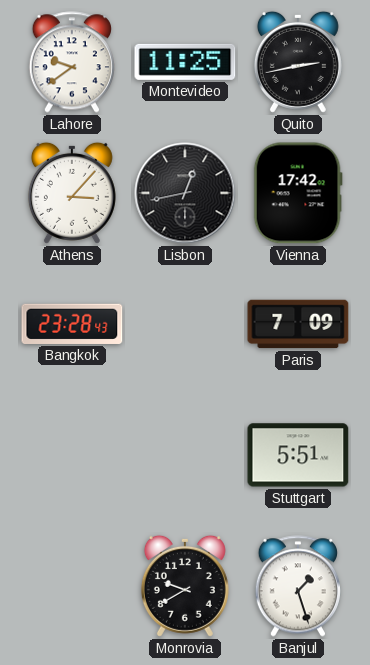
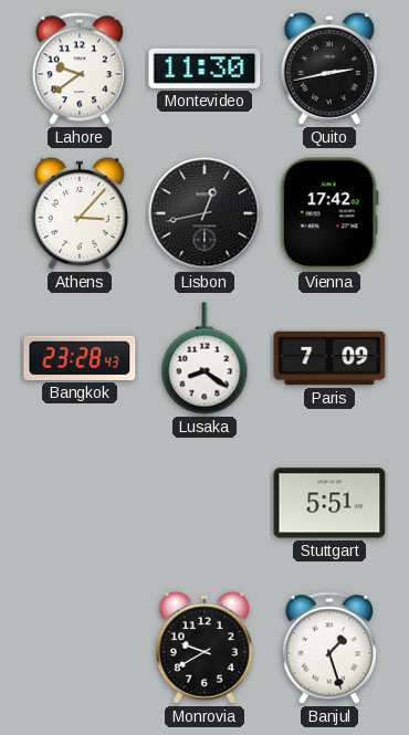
Montevideo: 11:25 -> 11:30 (204, 69)
Lusaka: none -> 8:21 (204, 358)
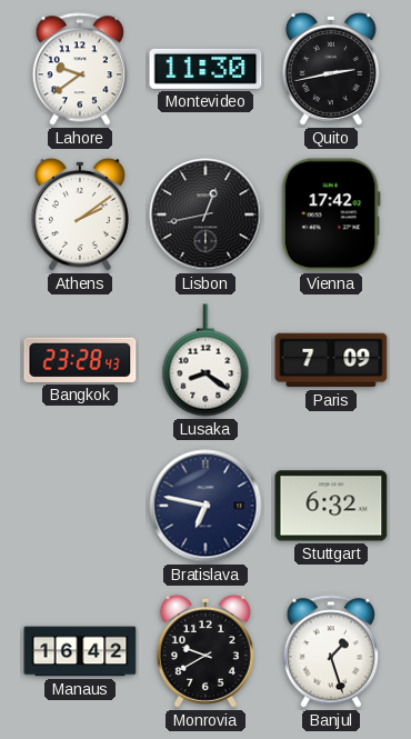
Athens: 3:07 -> 2:09 (80, 214)
Bratislava: none -> 6:47 (205, 506)
Stuttgart: 5:51 -> 6:32 (331, 506)
Manaus: none -> 16:42 (80, 651)
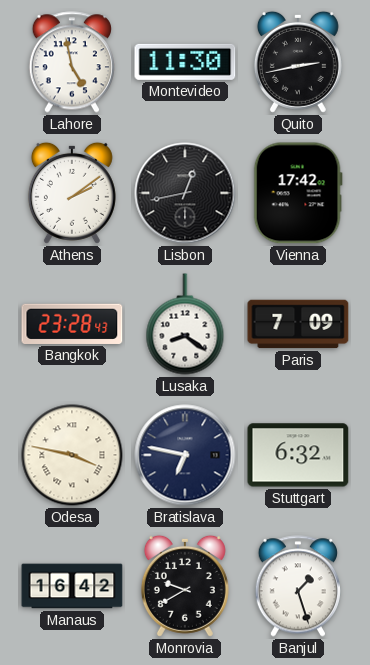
Lahore: 9:39 -> 4:58 (72, 62)
Odesa: none -> 3:47 (72, 455)
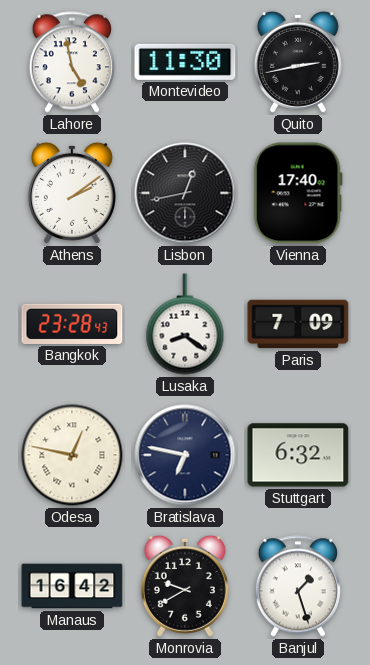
Vienna: 17:42 -> 17:40 (298, 193)
Odesa: 3:47 -> 12:47 (72, 455)
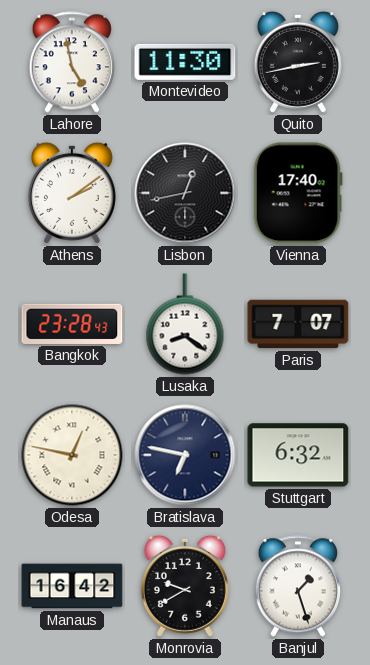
Paris: 7:09 -> 7:07 (298, 324)
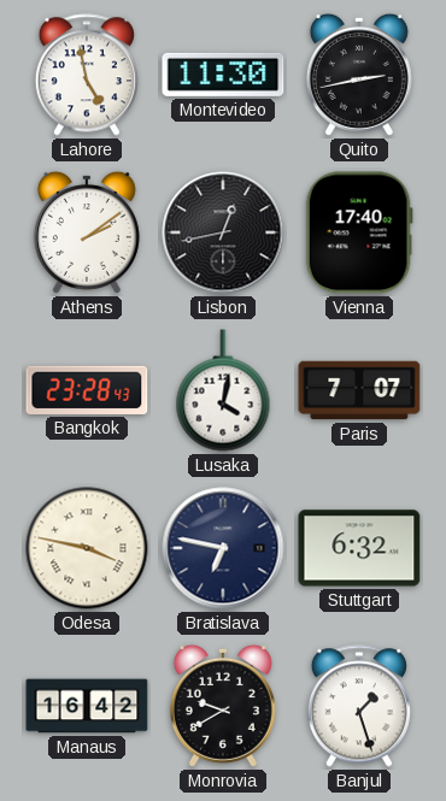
Lusaka: 8:21 -> 4:02 (223, 390)
Odesa: 12:47 -> 3:47 (87, 548)
